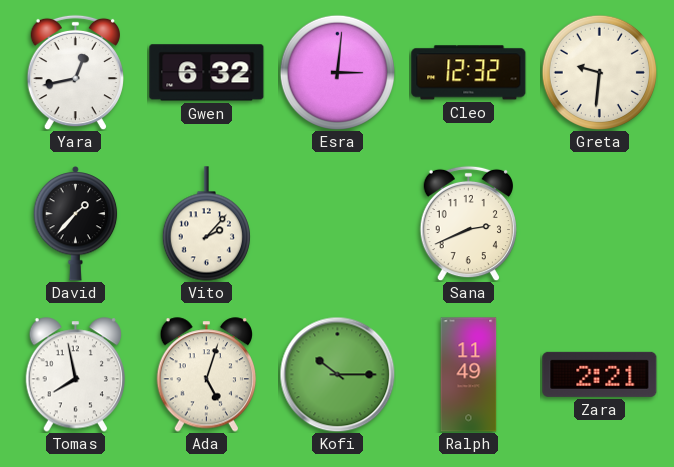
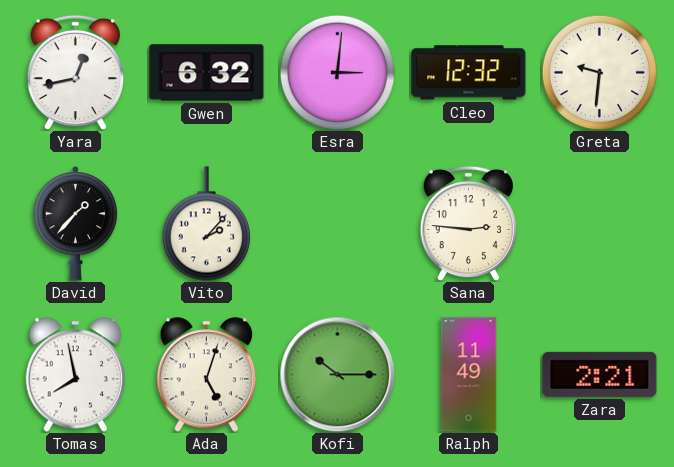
Sana: 2:41 -> 2:46 (468, 223)
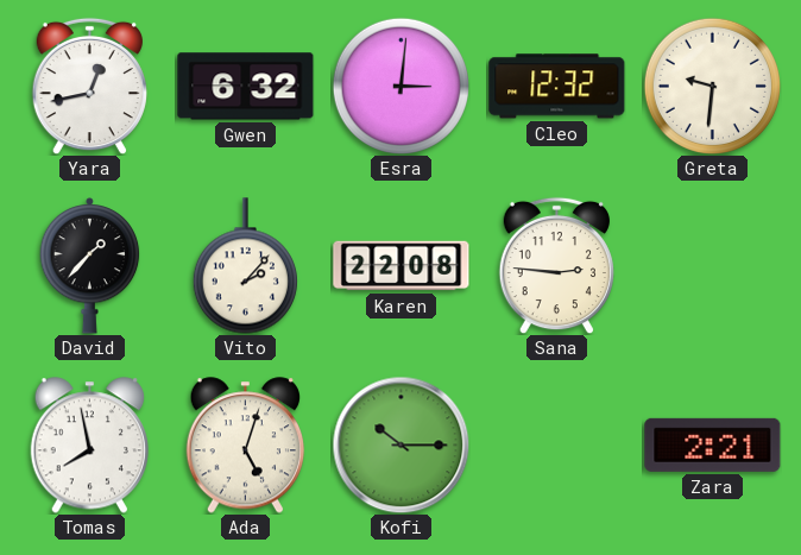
Karen: none -> 22:08 (402, 266)
Ralph: 11:49 -> none (469, 375)
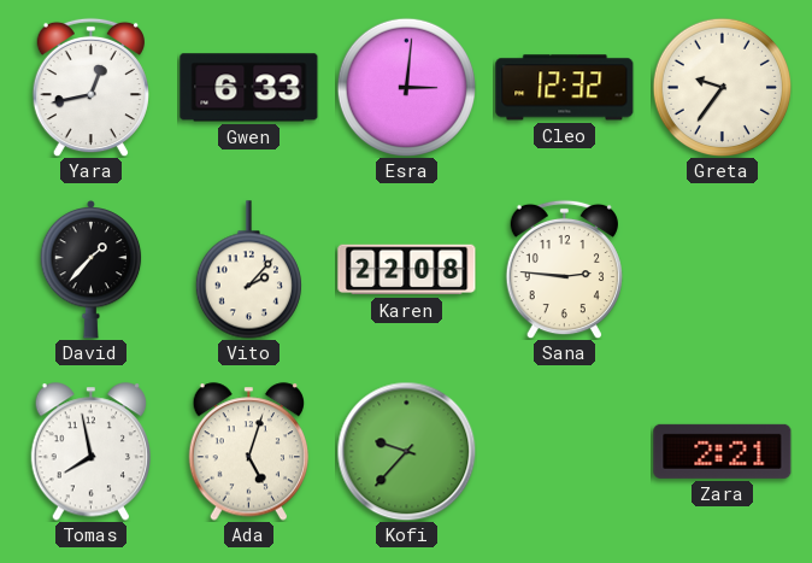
Gwen: 6:32 -> 6:33 (249, 88)
Greta: 9:31 -> 9:36 (722, 87)
Kofi: 10:15 -> 9:37 (406, 451)
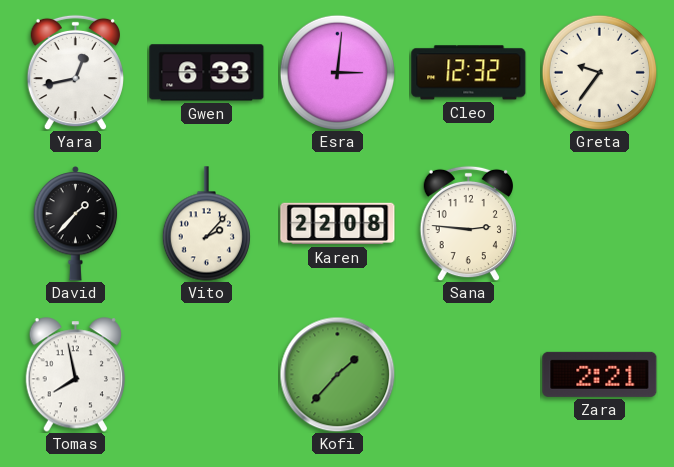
Ada: 5:03 -> none (248, 452)
Kofi: 9:37 -> 1:37 (337, 374)
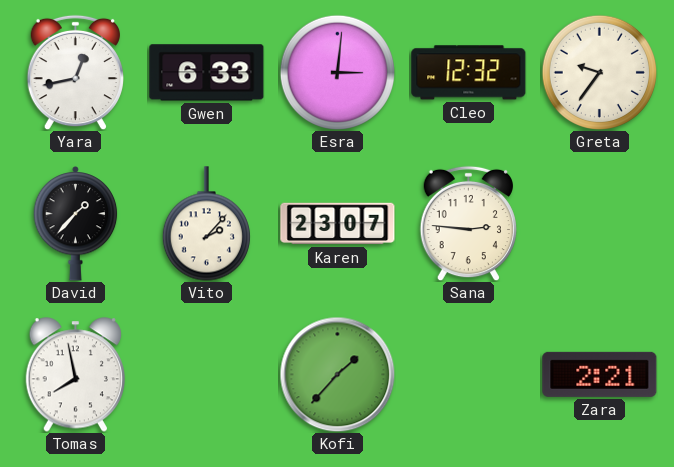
Karen: 22:08 -> 23:07 (338, 224)
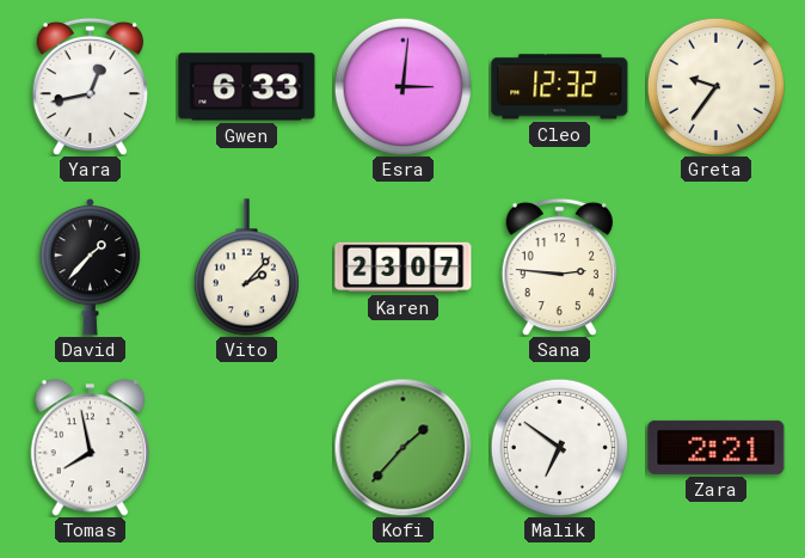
Malik: none -> 6:51 (559, 447)
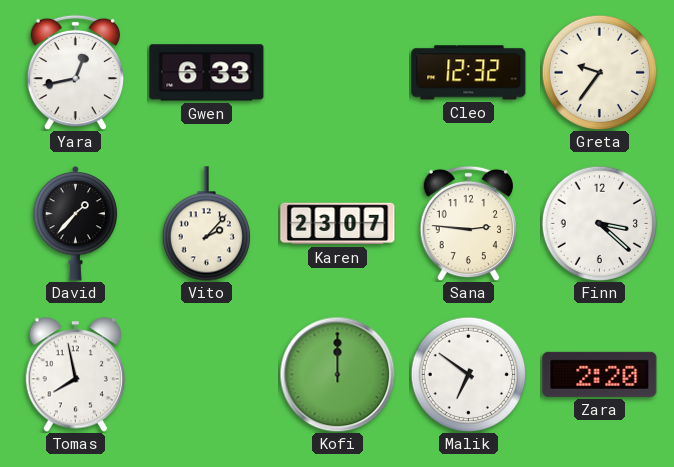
Esra: 3:01 -> none (402, 86)
Finn: none -> 3:22 (599, 223)
Kofi: 1:37 -> 12:00 (337, 374)
Zara: 2:21 -> 2:20 (600, 374)
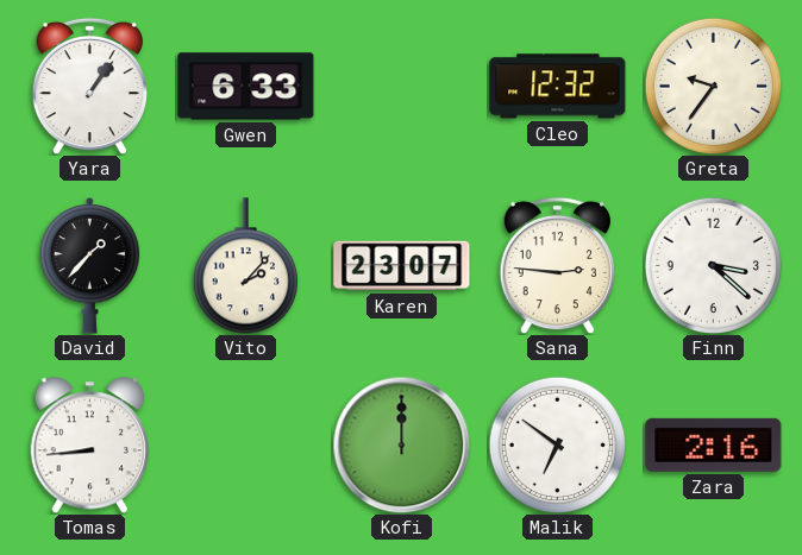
Yara: 12:43 -> 1:06 (89, 86)
Tomas: 7:58 -> 8:44 (89, 446)
Zara: 2:20 -> 2:16 (714, 444)
